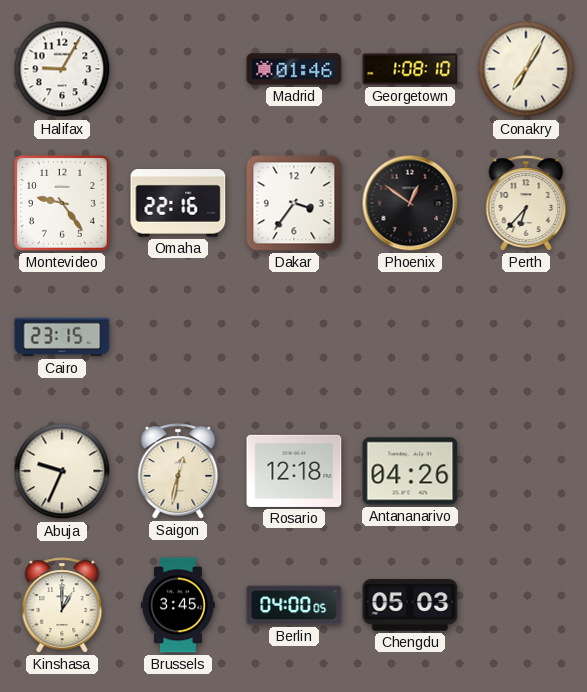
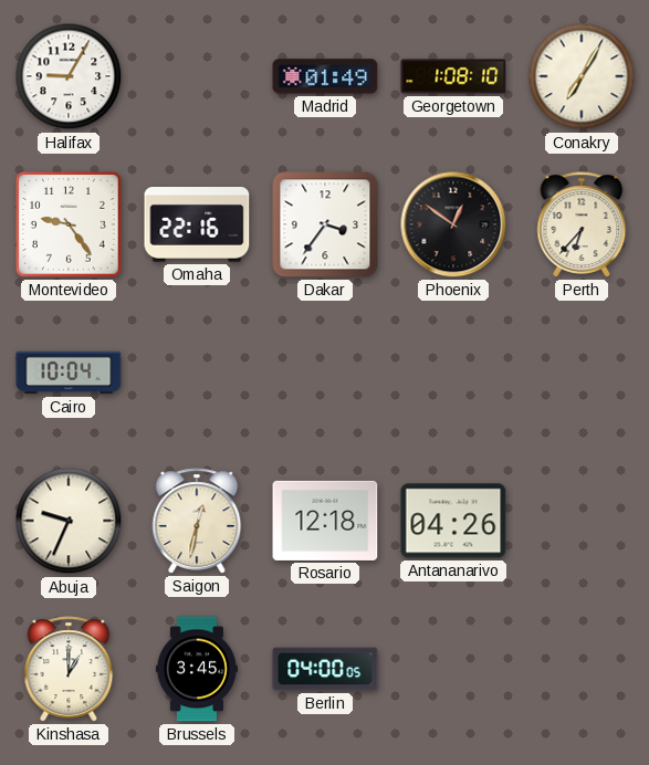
Madrid: 01:46 -> 01:49 (325, 76)
Cairo: 23:15 -> 10:04 (69, 373)
Chengdu: 05:03 -> none (410, 605)
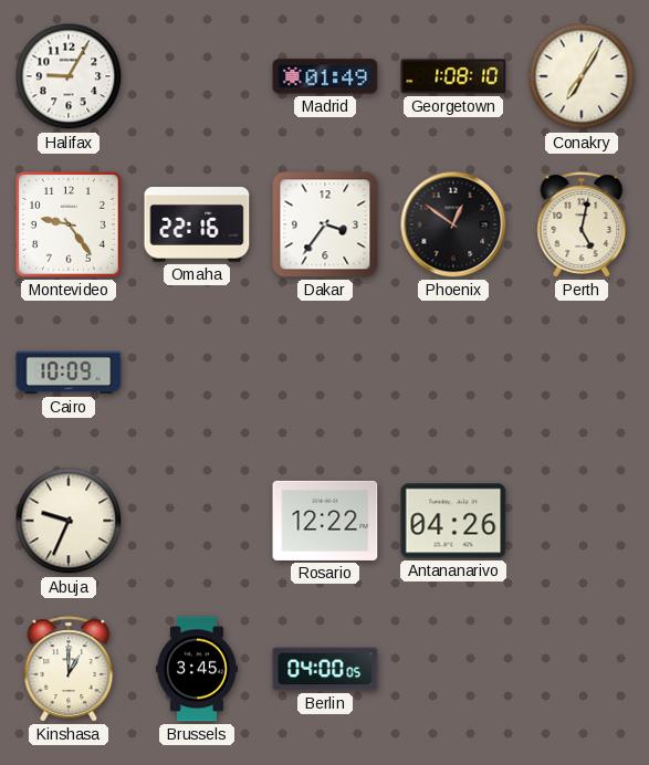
Perth: 6:37 -> 5:02 (582, 224)
Cairo: 10:04 -> 10:09 (69, 373)
Saigon: 12:32 -> none (197, 521)
Rosario: 12:18 -> 12:22 (325, 521)
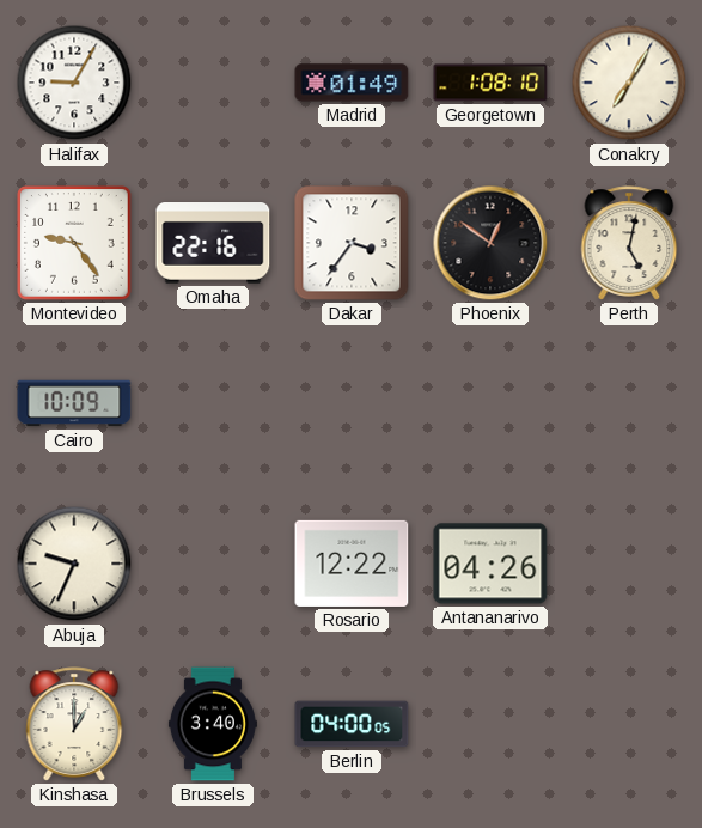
Brussels: 3:45 -> 3:40 (213, 724)
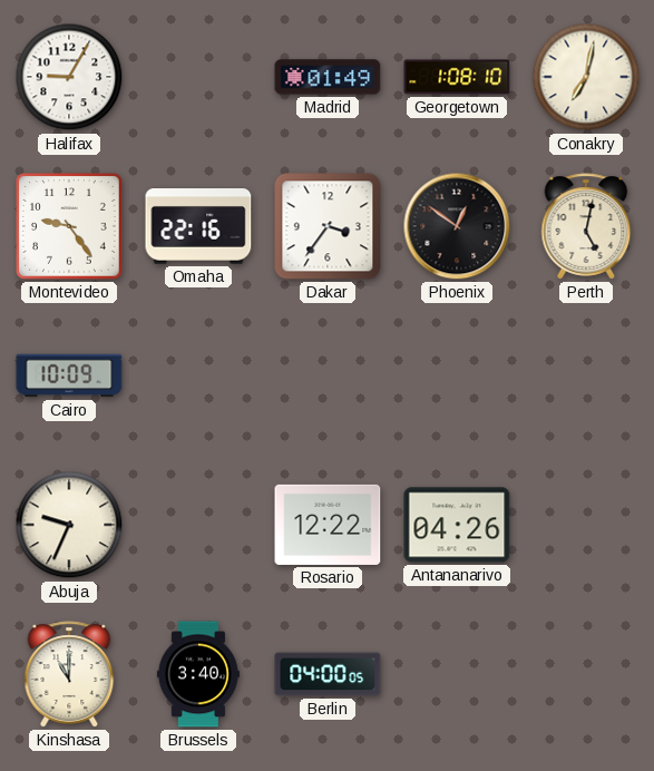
Conakry: 7:05 -> 7:02 (586, 77)
Kinshasa: 1:00 -> 11:00 (69, 674)
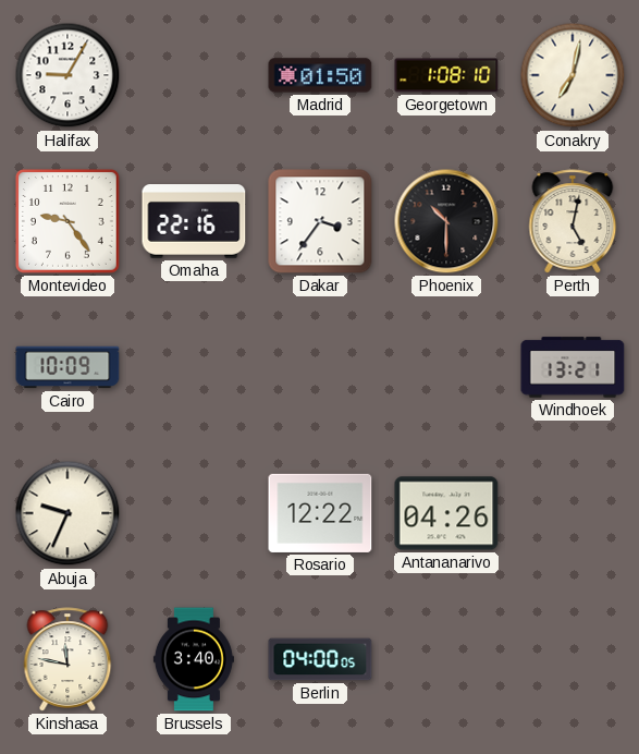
Madrid: 01:49 -> 01:50 (320, 75)
Phoenix: 12:51 -> 10:30 (446, 221)
Windhoek: none -> 13:21 (573, 367)
Kinshasa: 11:00 -> 11:47 (67, 659)
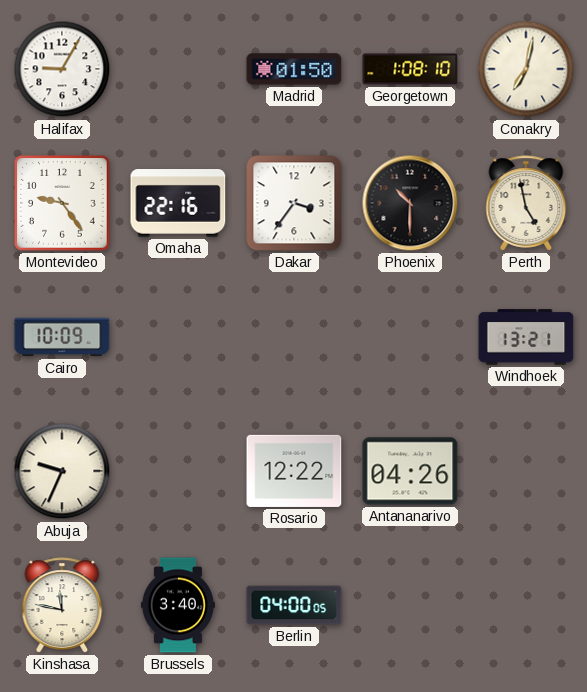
Perth: 5:02 -> 4:58 (526, 203)
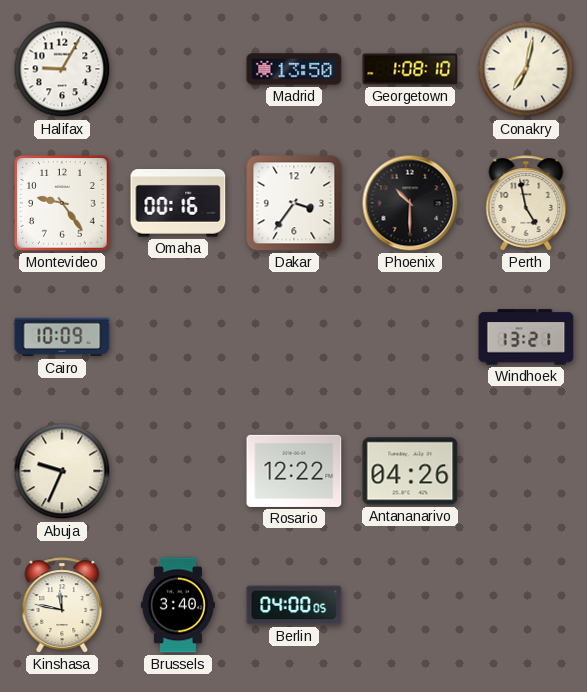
Madrid: 01:50 -> 13:50 (294, 69)
Omaha: 22:16 -> 00:16 (178, 204)
